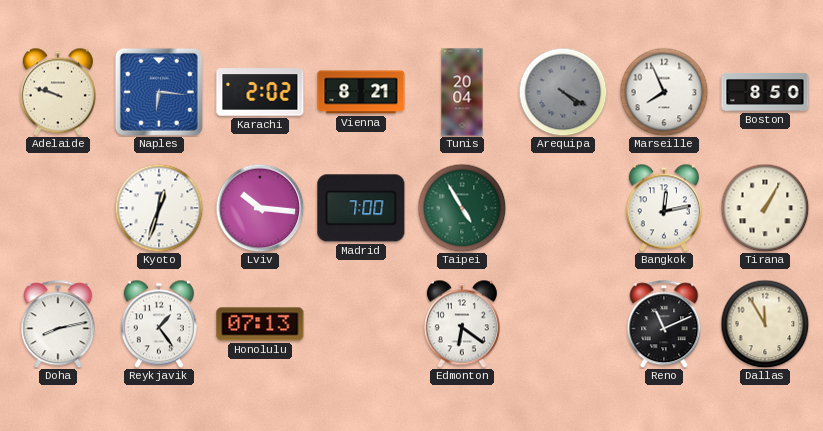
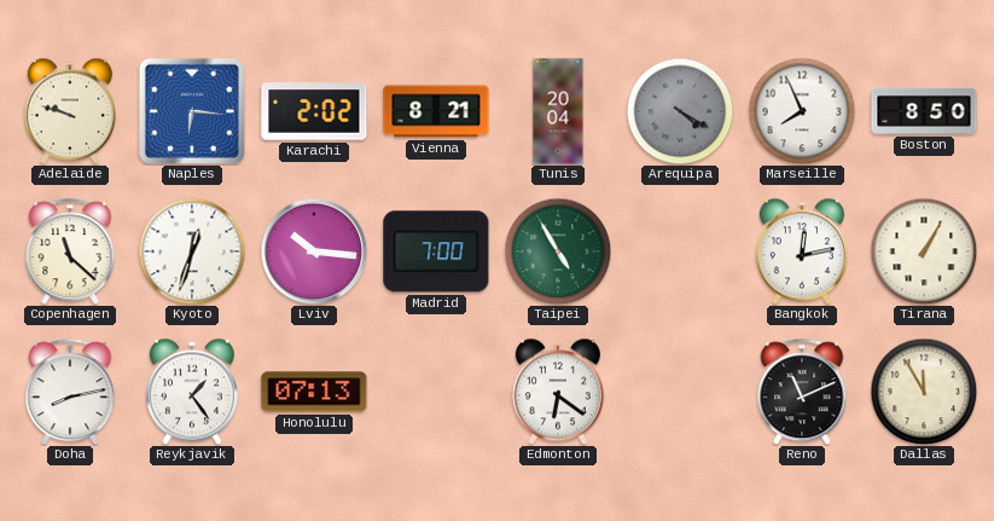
Copenhagen: none -> 11:22 (70, 251)
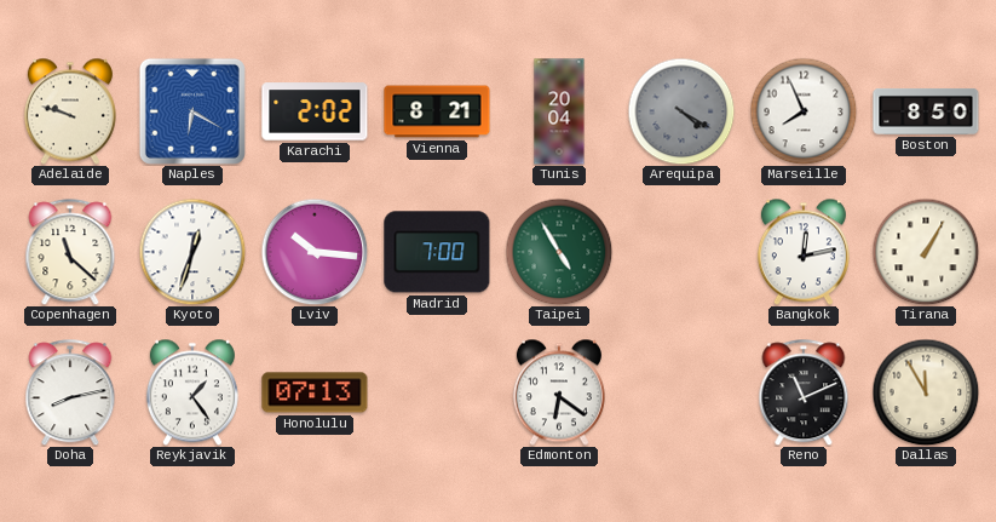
Naples: 6:16 -> 6:20 (192, 111)
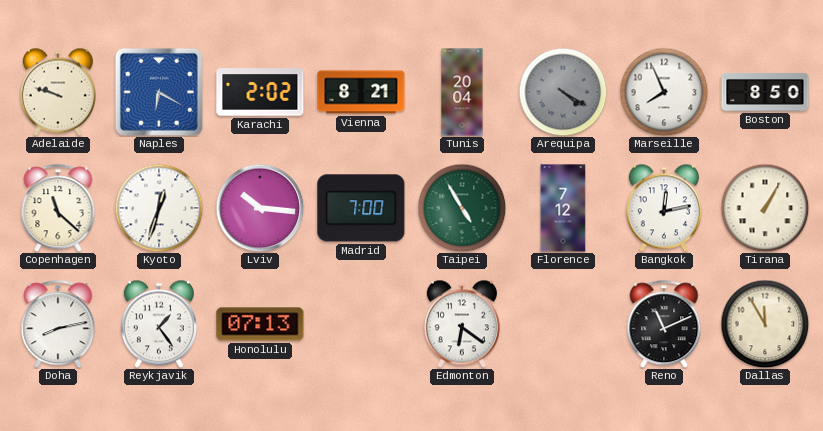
Florence: none -> 7:12 (563, 208)
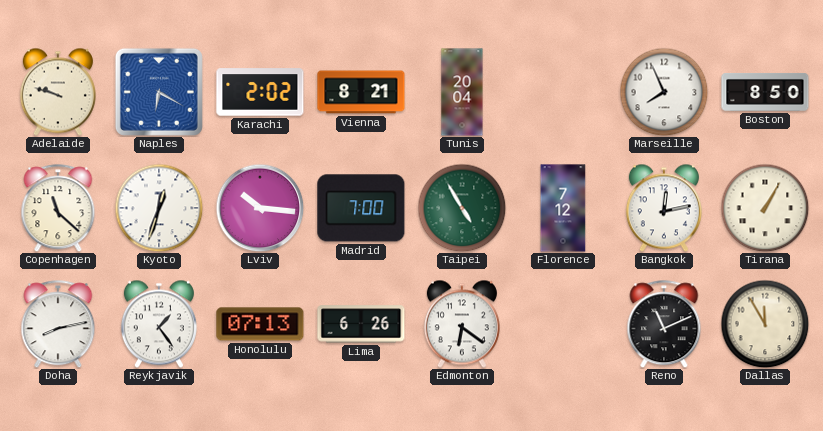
Arequipa: 4:20 -> none (563, 92)
Lima: none -> 6:26 (361, 324)
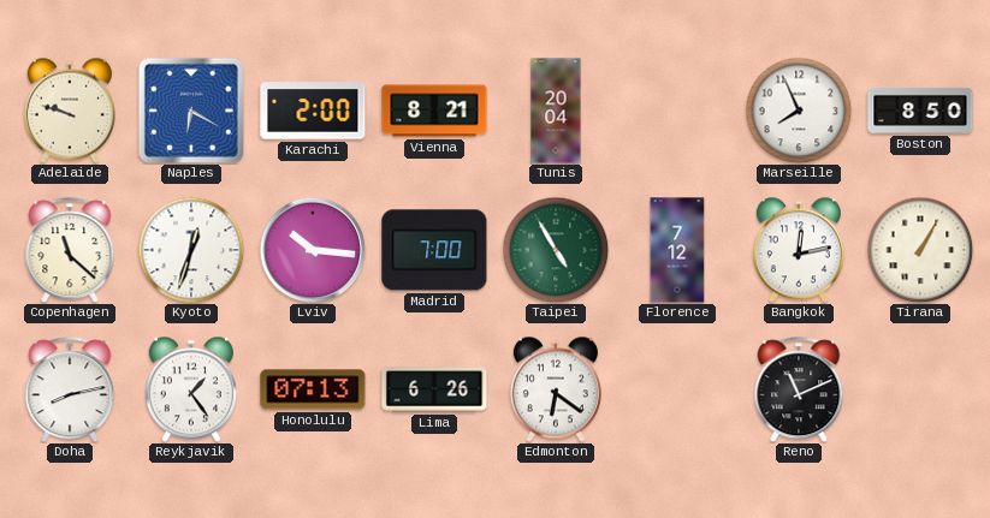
Karachi: 2:02 -> 2:00 (313, 111)
Dallas: 11:55 -> none (765, 324)
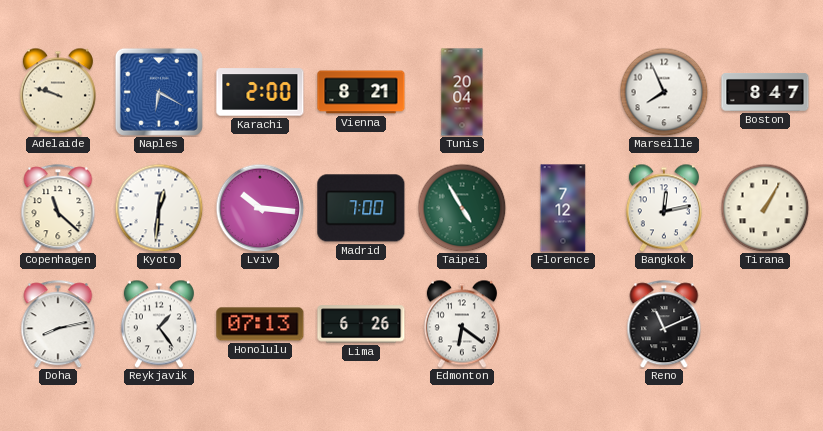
Boston: 8:50 -> 8:47 (765, 92)
Kyoto: 12:33 -> 12:31 (159, 208)
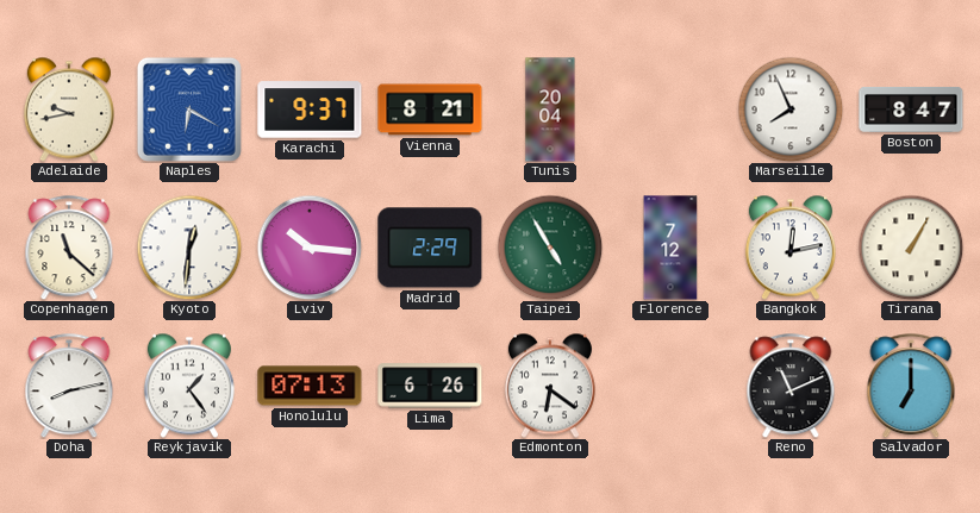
Adelaide: 9:48 -> 9:43 (69, 110)
Karachi: 2:00 -> 9:37 (310, 110)
Madrid: 7:00 -> 2:29 (430, 248)
Salvador: none -> 7:00 (911, 386)
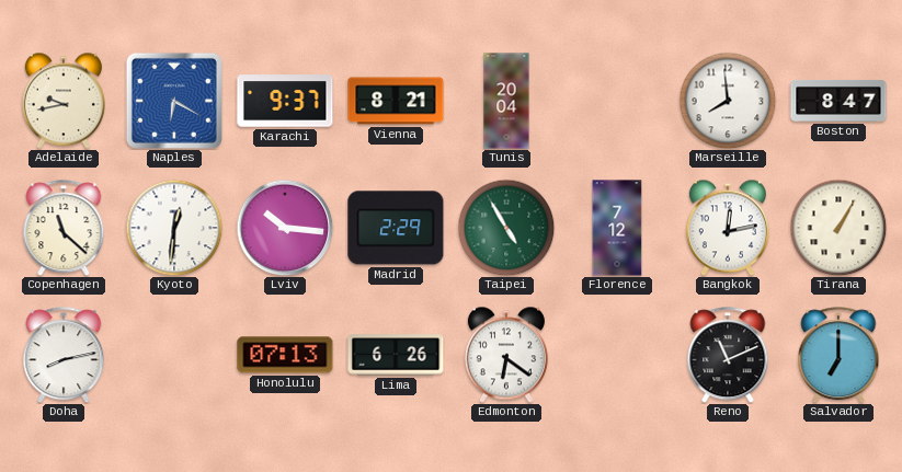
Marseille: 7:56 -> 7:59 (728, 101)
Reykjavik: 1:24 -> none (189, 386)
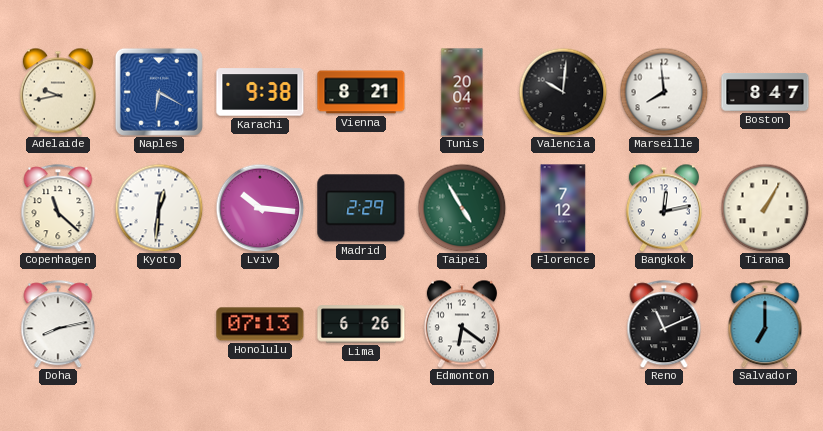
Karachi: 9:37 -> 9:38 (260, 92)
Valencia: none -> 10:01 (563, 92)
